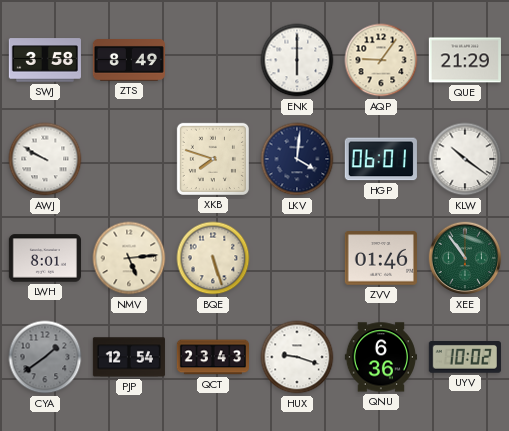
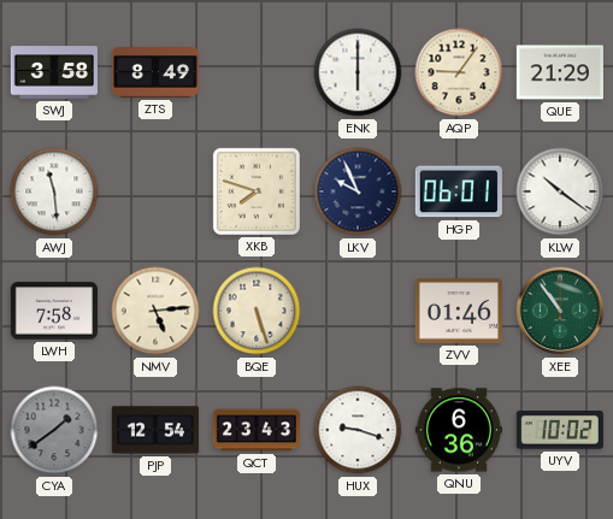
AWJ: 9:50 -> 11:29 (54, 191)
LKV: 4:01 -> 9:56 (358, 191)
LWH: 8:01 -> 7:58 (53, 311)
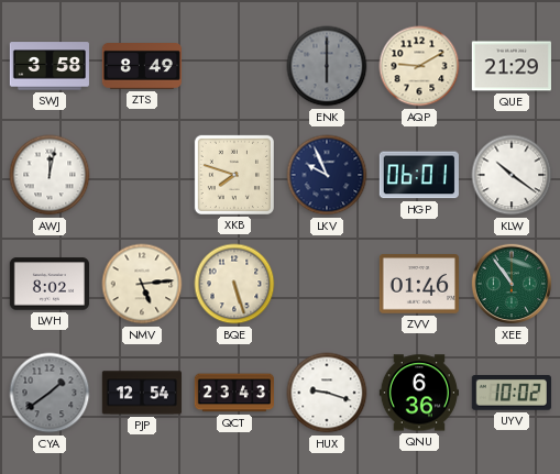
ENK dial: white -> grey (327, 66)
AQP: 9:06 -> 9:10 (419, 66)
AWJ: 11:29 -> 12:02 (50, 175)
LWH: 7:58 -> 8:02 (48, 284)
